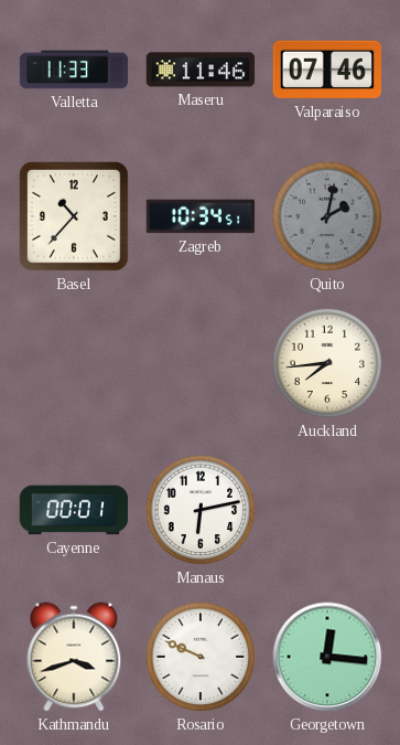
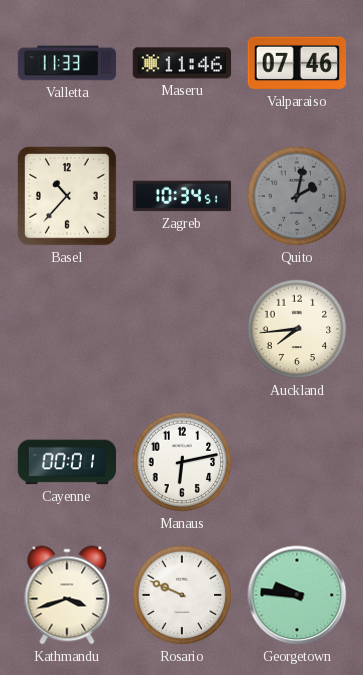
Georgetown: 12:16 -> 9:46 (297, 595)
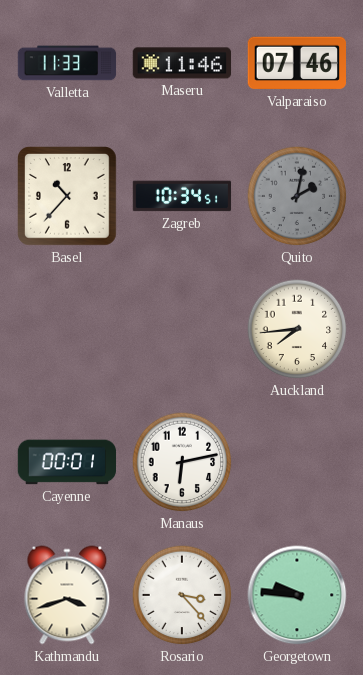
Rosario: 9:49 -> 3:23 (182, 595)
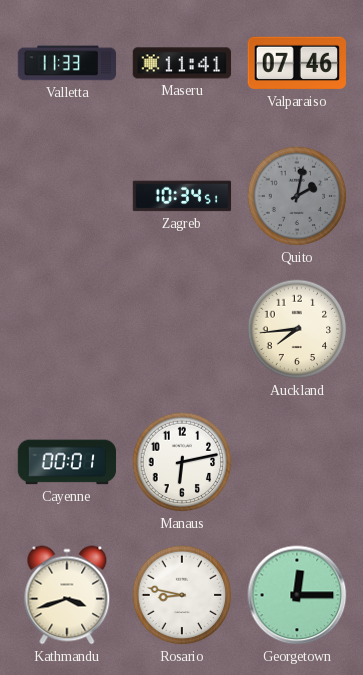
Maseru: 11:46 -> 11:41 (182, 63)
Basel: 10:37 -> none (68, 197)
Rosario: 3:23 -> 8:47 (182, 595)
Georgetown: 9:46 -> 12:15 (297, 595)
